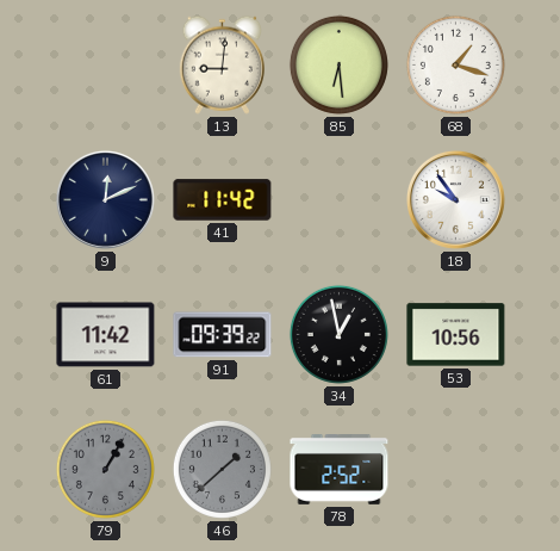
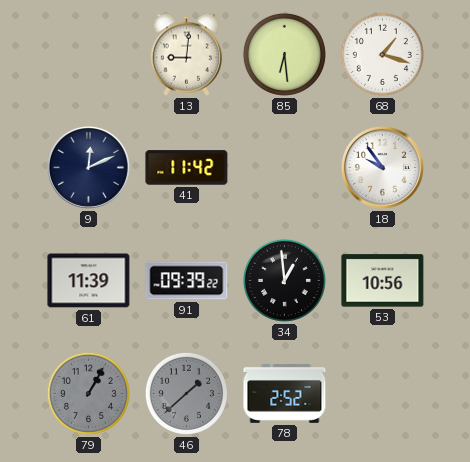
61: 11:42 -> 11:39 (89, 281)
34: 12:58 -> 12:59 (284, 280)
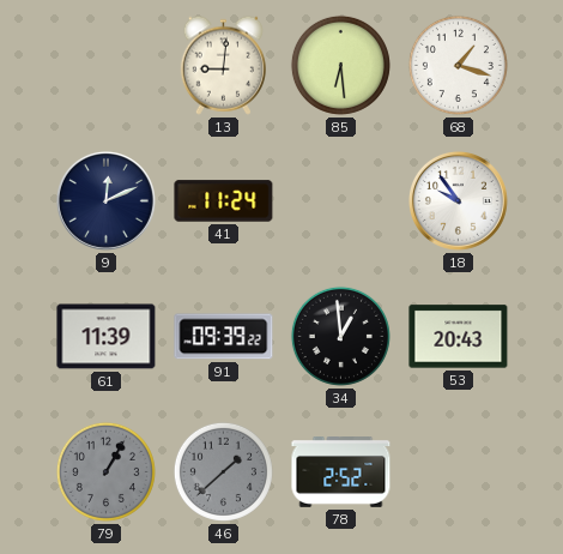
41: 11:42 -> 11:24 (224, 201)
53: 10:56 -> 20:43 (459, 337)
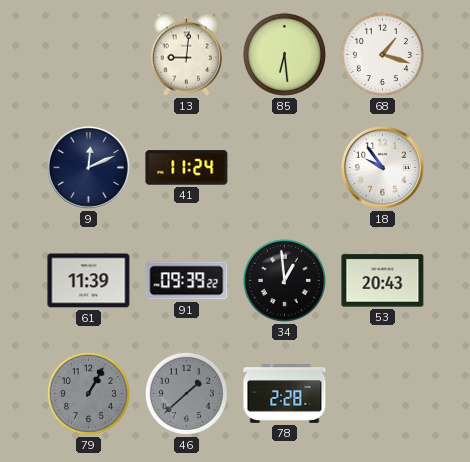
78: 2:52 -> 2:28 (285, 394)
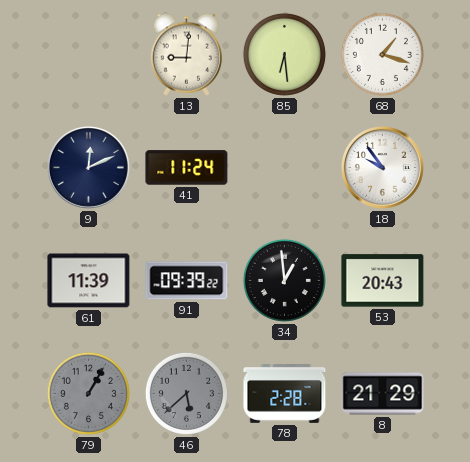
46: 1:38 -> 5:38 (186, 393)
8: none -> 21:29 (383, 394)
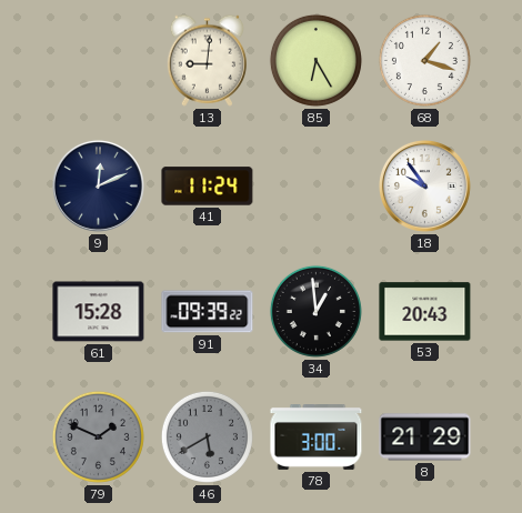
85: 6:29 -> 6:25 (315, 60)
61: 11:39 -> 15:28 (99, 312)
79: 1:05 -> 1:49 (98, 436)
46: 5:38 -> 5:40 (207, 436)
78: 2:28 -> 3:00 (317, 437)
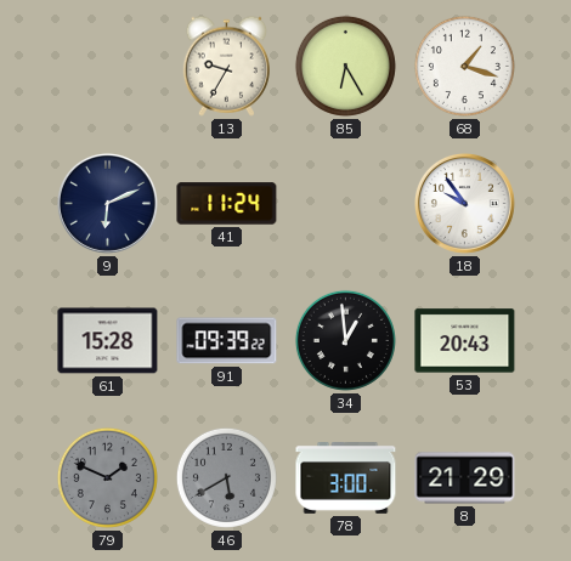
13: 9:01 -> 9:35 (226, 66)
9: 12:11 -> 6:11 (107, 203)
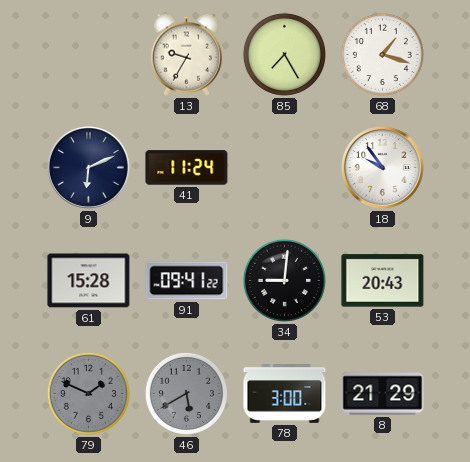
85: 6:25 -> 7:25 (284, 54)
91: 09:39 -> 09:41 (187, 281)
34: 12:59 -> 9:01 (284, 280)
